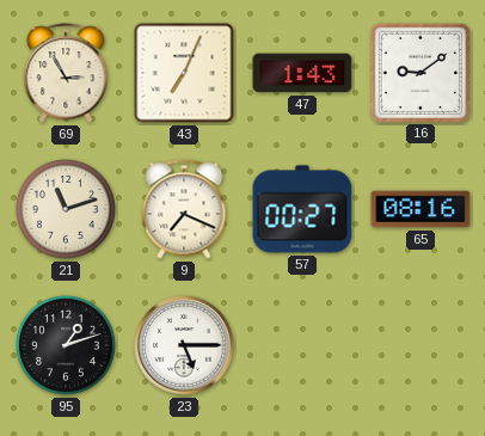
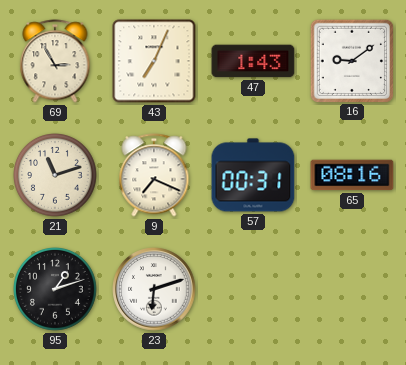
57: 00:27 -> 00:31 (253, 175)
23: 5:15 -> 6:12 (154, 289)
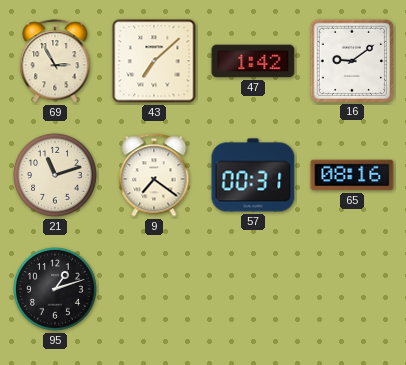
43: 7:04 -> 7:08 (154, 61)
47: 1:43 -> 1:42 (253, 61)
9: 7:19 -> 7:21 (154, 175)
23: 6:12 -> none (154, 289)
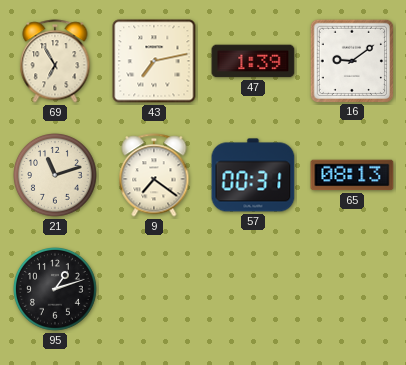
69: 2:55 -> 6:55 (55, 61)
43: 7:08 -> 7:13 (154, 61)
47: 1:42 -> 1:39 (253, 61)
65: 08:16 -> 08:13 (352, 175)
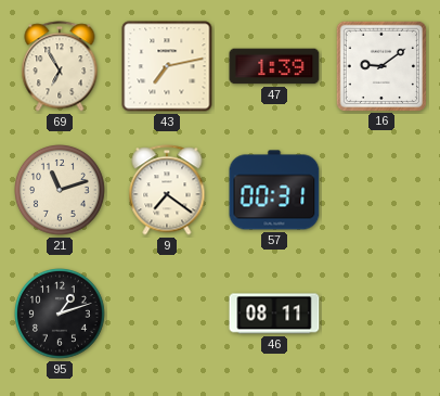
65: 08:13 -> none (352, 175)
46: none -> 08:11 (274, 314)
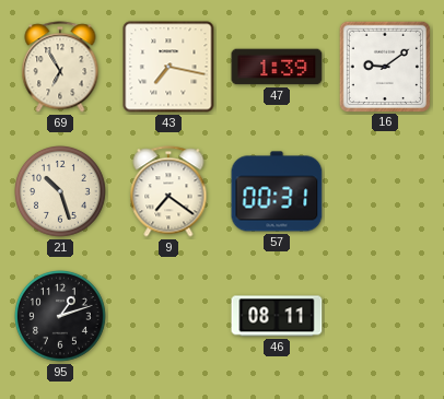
43: 7:13 -> 7:17 (168, 67)
21: 11:12 -> 10:27 (61, 192)
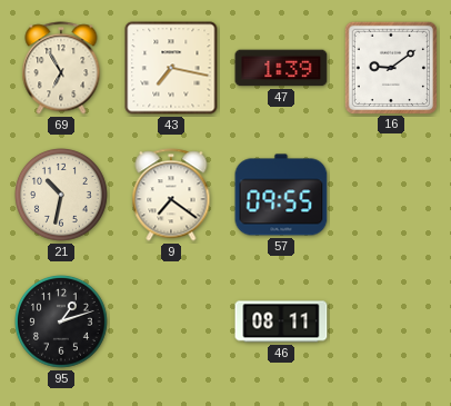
21: 10:27 -> 10:32 (62, 196)
57: 00:31 -> 09:55 (281, 195)
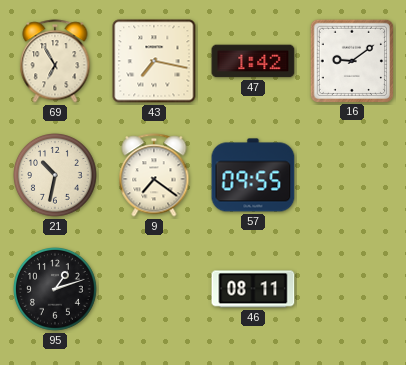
47: 1:39 -> 1:42 (253, 61)
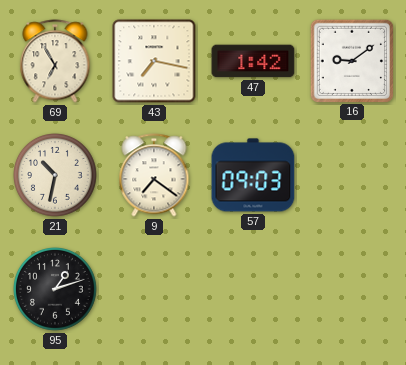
57: 09:55 -> 09:03 (253, 175)
46: 08:11 -> none (253, 289)
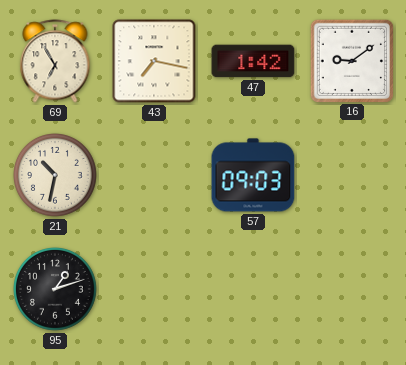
9: 7:21 -> none (154, 175)
